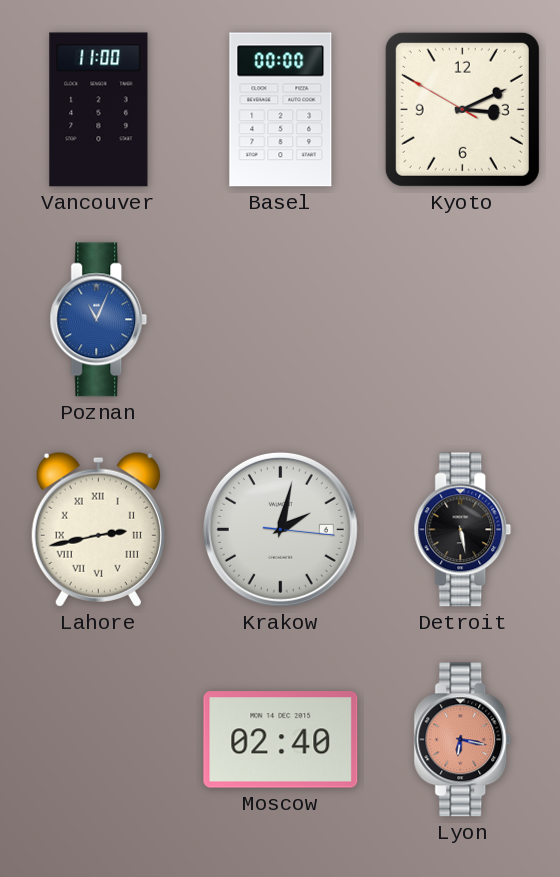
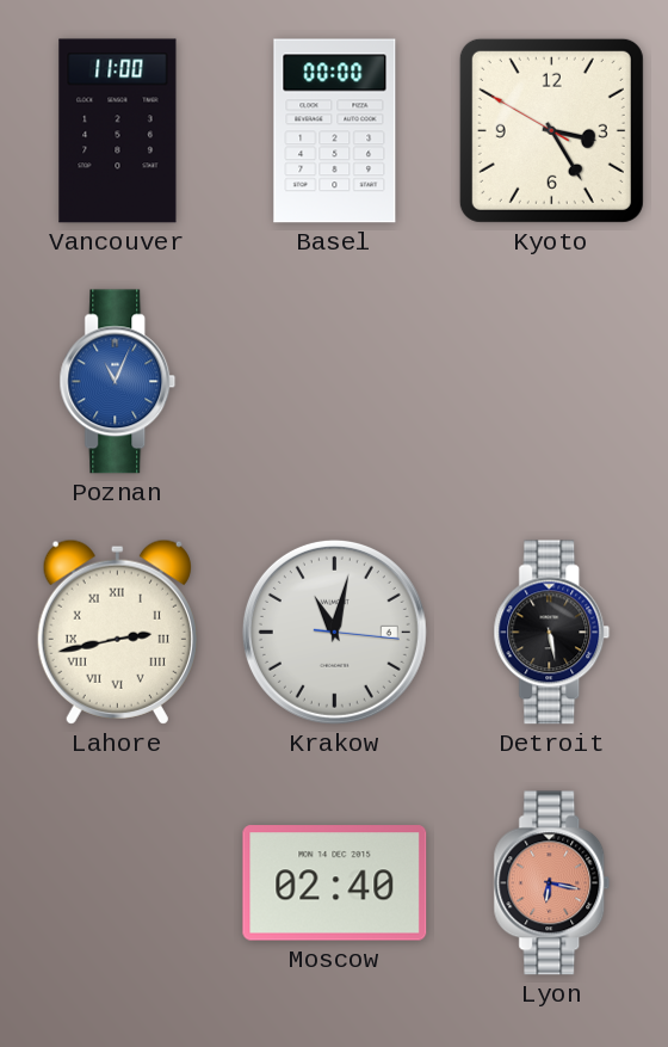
Kyoto: 3:10 -> 3:24 (551, 130)
Krakow: 2:02 -> 11:02 (334, 632)
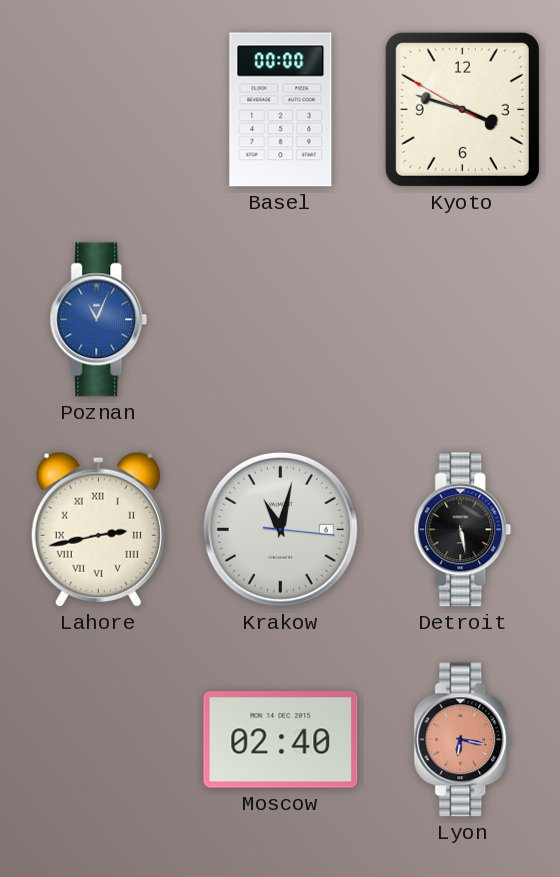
Vancouver: 11:00 -> none (118, 131)
Kyoto: 3:24 -> 3:47 (462, 109)
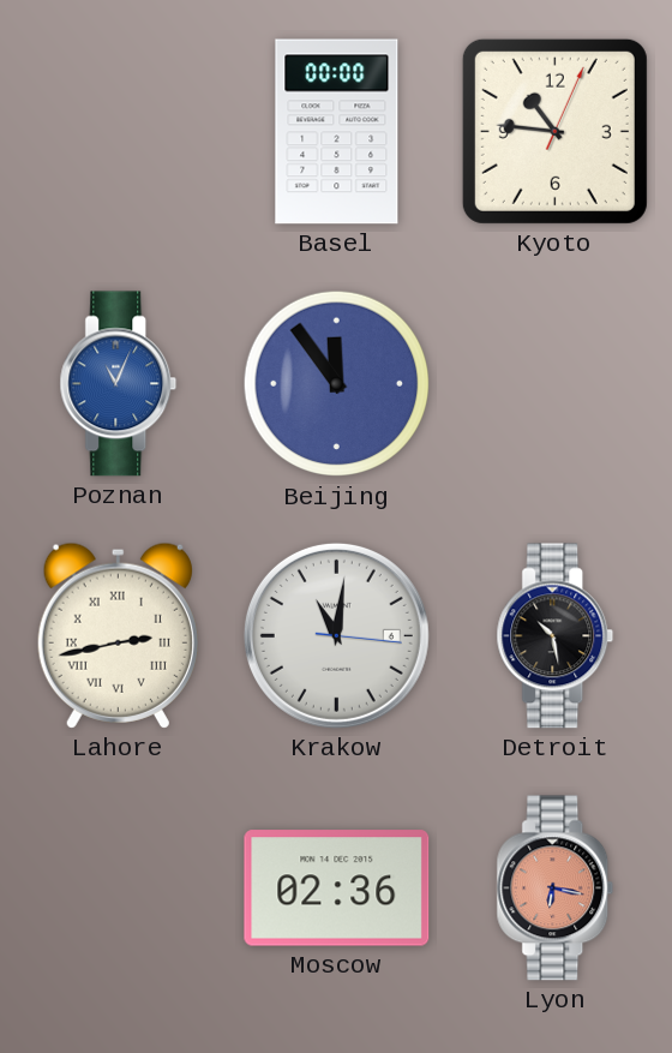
Kyoto: 3:47 -> 10:46 (554, 131)
Beijing: none -> 11:54 (337, 384)
Krakow: 11:02 -> 11:01 (336, 635)
Detroit: 5:28 -> 10:28 (556, 636)
Moscow: 02:40 -> 02:36 (337, 889)
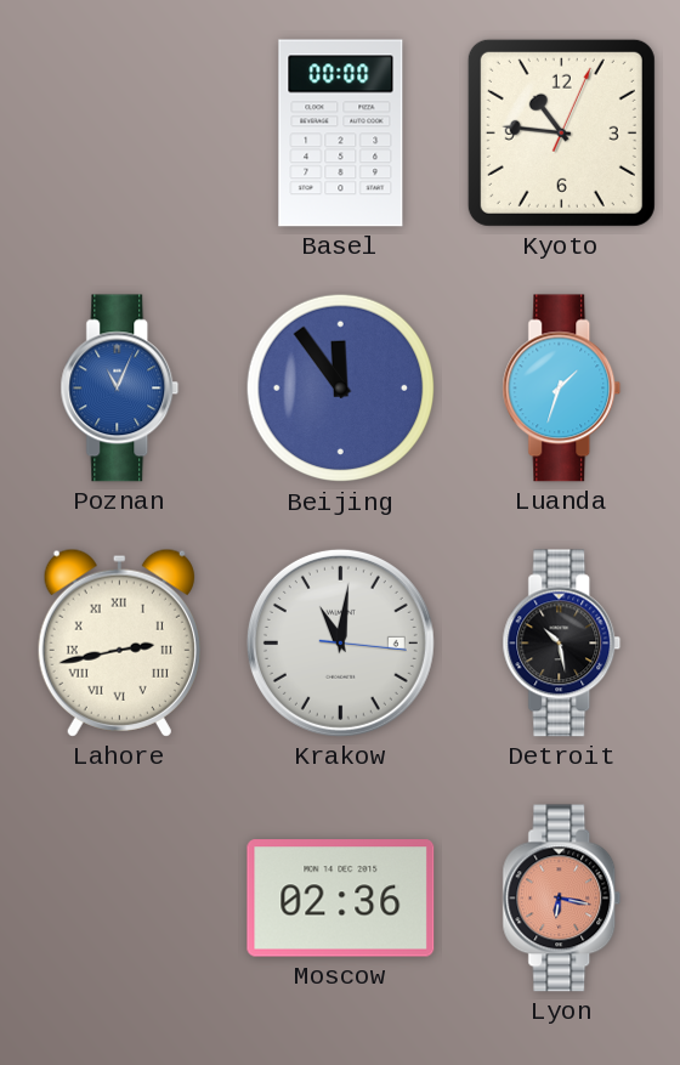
Luanda: none -> 1:33 (562, 389)
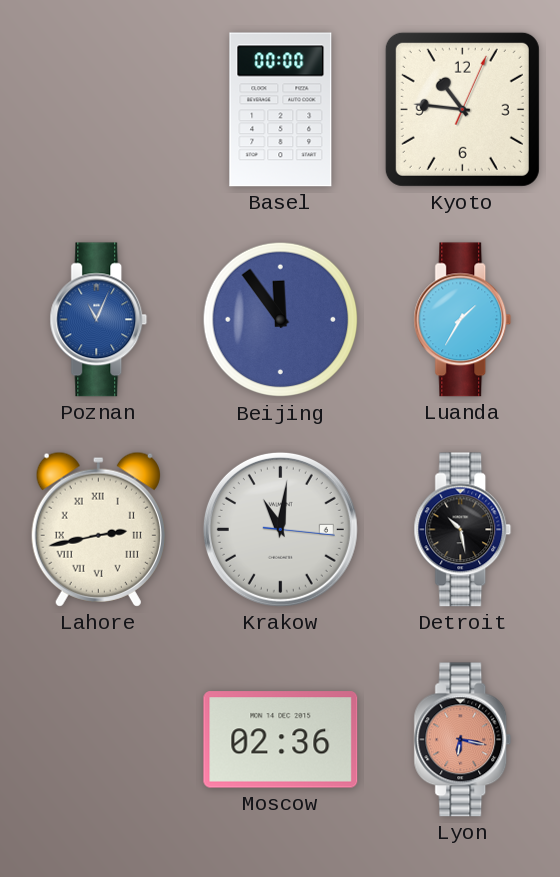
Luanda: 1:33 -> 1:35 (463, 320)
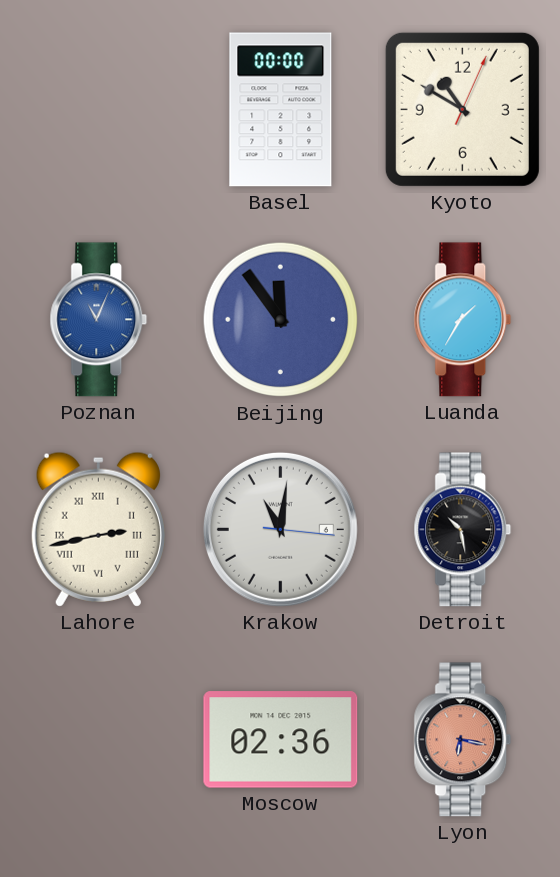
Kyoto: 10:46 -> 10:50 (462, 109)
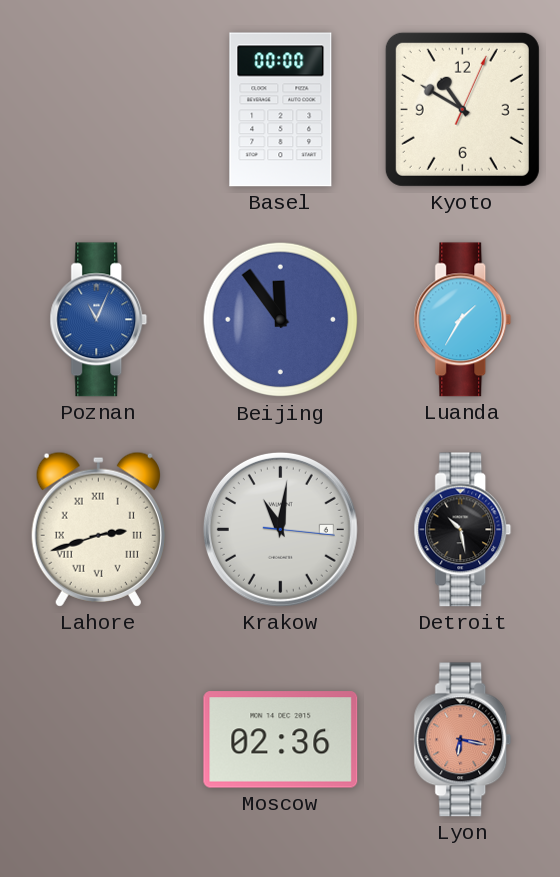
Lahore: 2:43 -> 2:42 (98, 529)
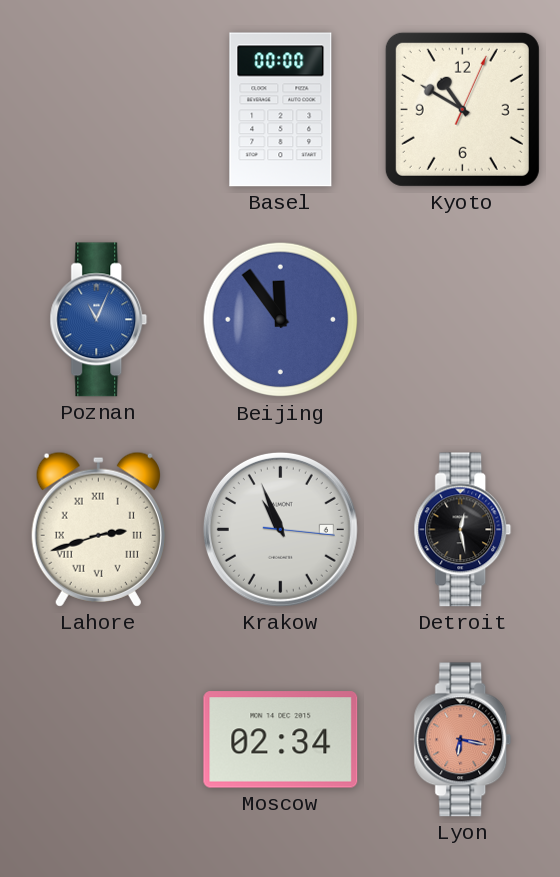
Luanda: 1:35 -> none (463, 320)
Krakow: 11:01 -> 10:56 (280, 529)
Detroit: 10:28 -> 12:28 (463, 530)
Moscow: 02:36 -> 02:34 (281, 740)
